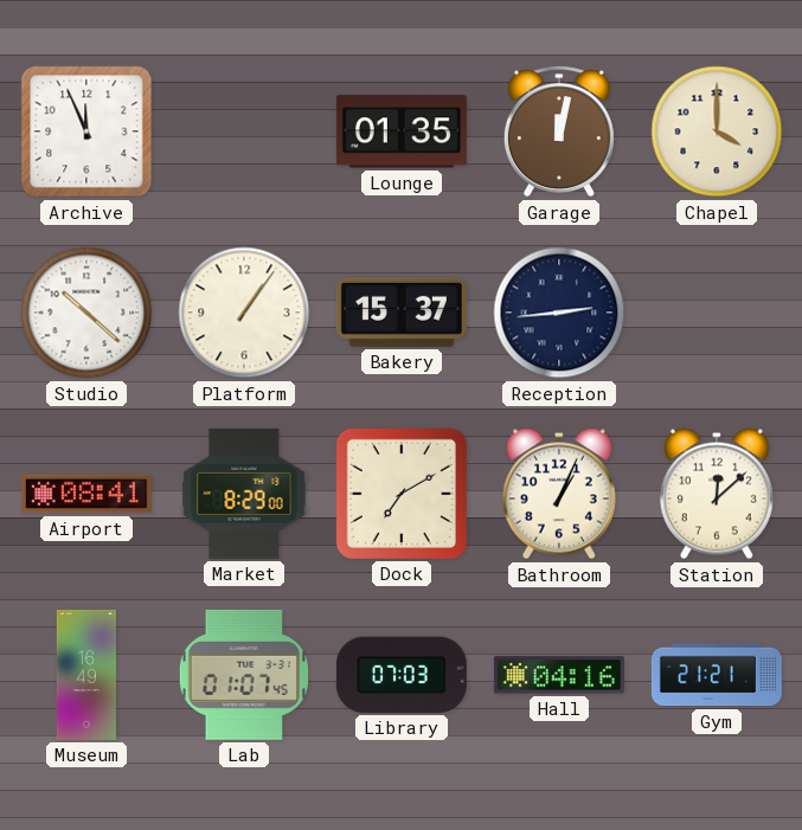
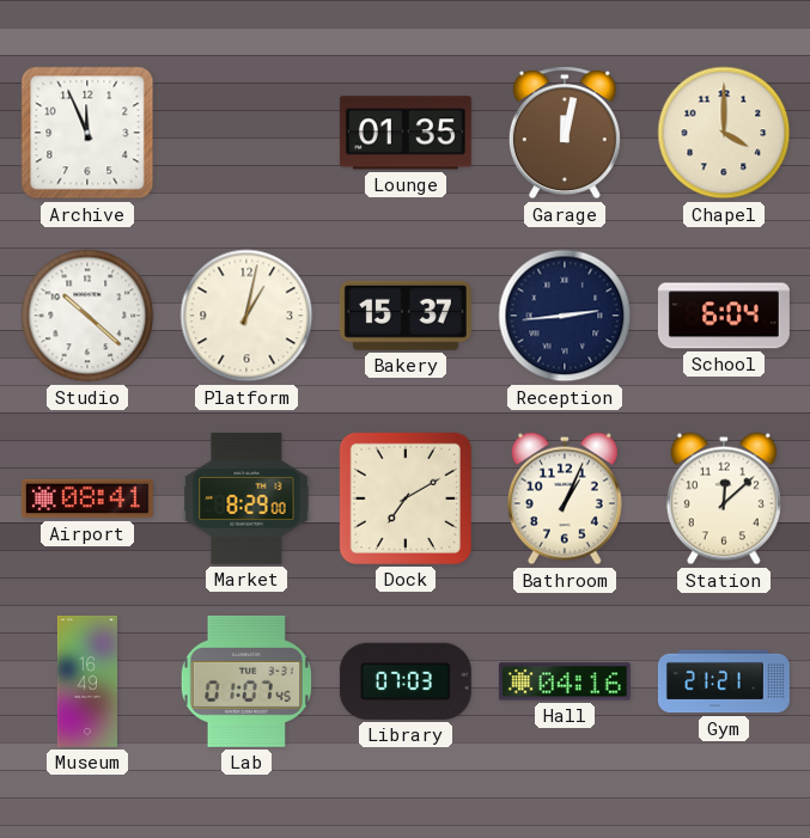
Platform: 1:06 -> 1:02 (246, 316)
School: none -> 6:04 (724, 316)
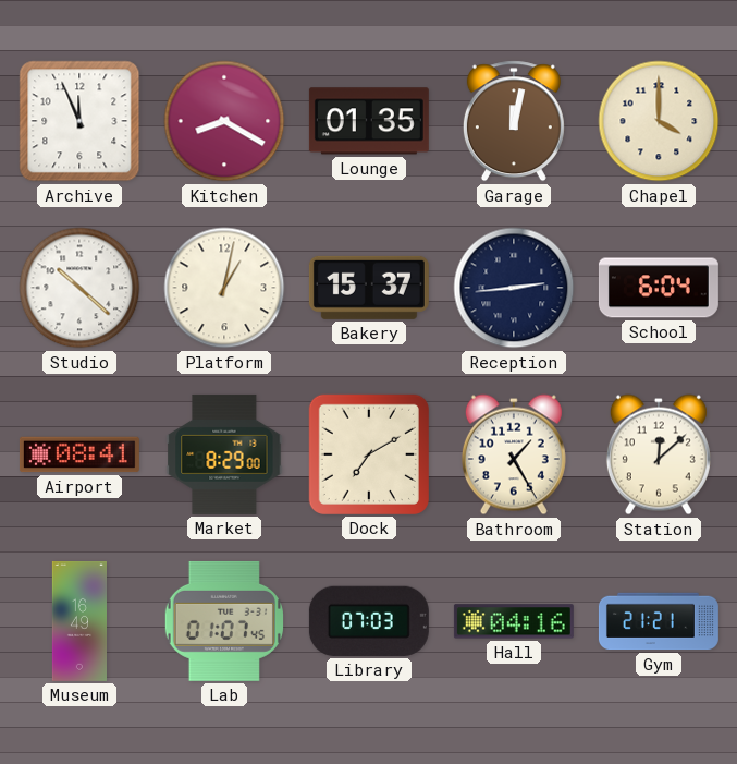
Kitchen: none -> 8:20 (224, 121)
Bathroom: 1:04 -> 1:25 (514, 454)
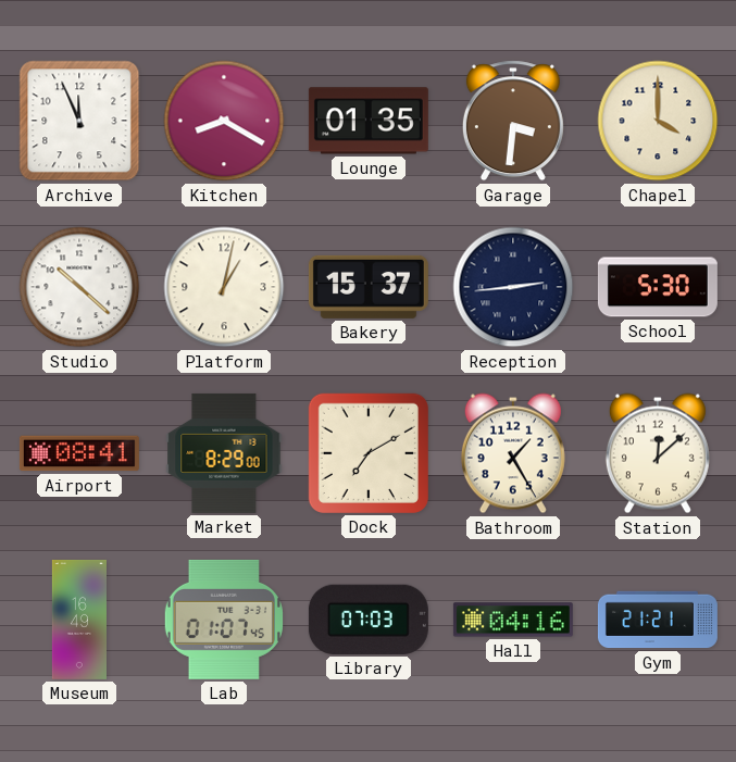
Garage: 12:02 -> 3:31 (513, 121)
School: 6:04 -> 5:30 (658, 287)
